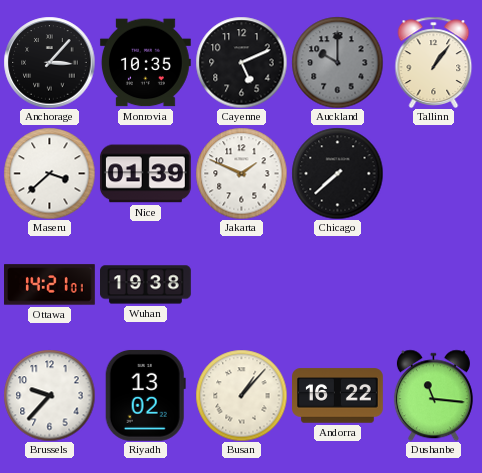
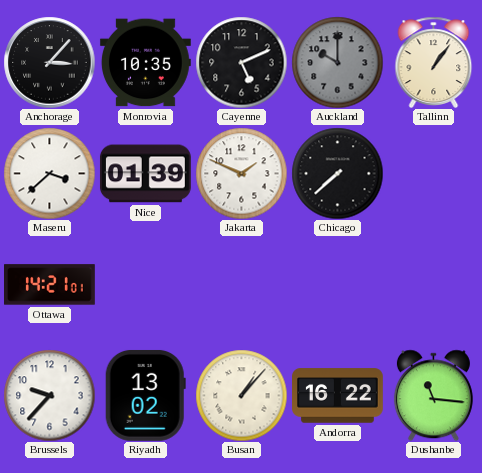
Wuhan: 19:38 -> none (146, 285)
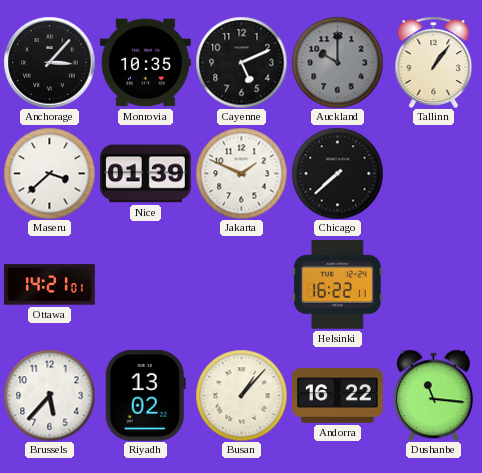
Helsinki: none -> 16:22 (337, 285)
Brussels: 9:37 -> 5:37 (49, 395)
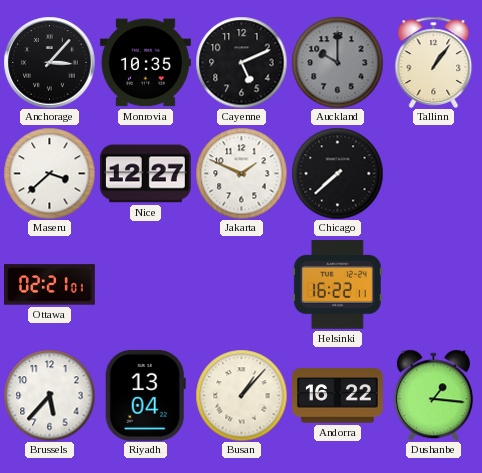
Nice: 01:39 -> 12:27 (145, 174)
Ottawa: 14:21 -> 02:21 (50, 285)
Riyadh: 13:02 -> 13:04 (145, 395)
Dushanbe: 11:16 -> 1:16 (433, 395)
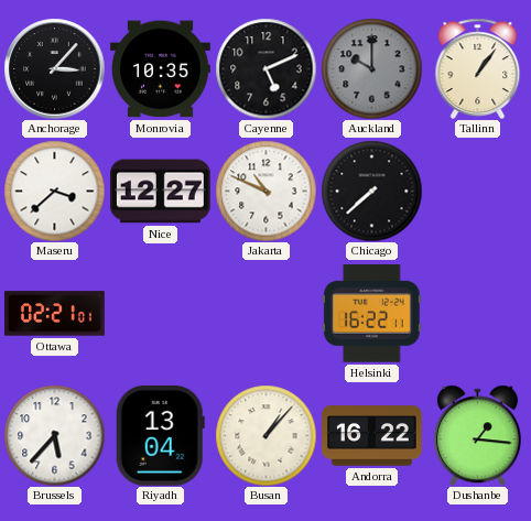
Jakarta: 1:49 -> 10:49 (265, 191)
